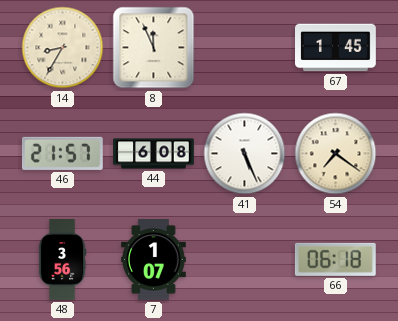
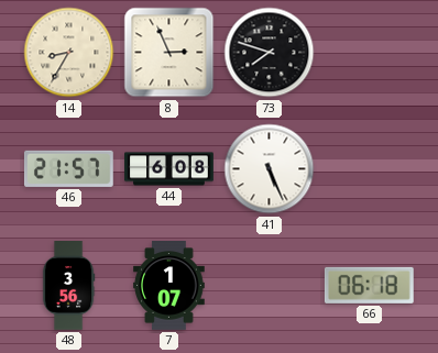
8: 11:56 -> 2:56 (169, 53)
73: none -> 7:48 (270, 53)
67: 1:45 -> none (336, 48)
54: 7:21 -> none (336, 154)
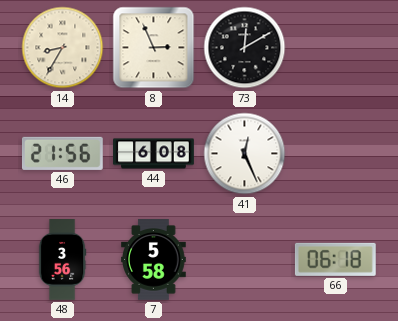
73: 7:48 -> 12:10 (245, 48)
46: 21:57 -> 21:56 (62, 153)
41: 5:26 -> 12:26 (245, 154)
7: 1:07 -> 5:58 (154, 260)
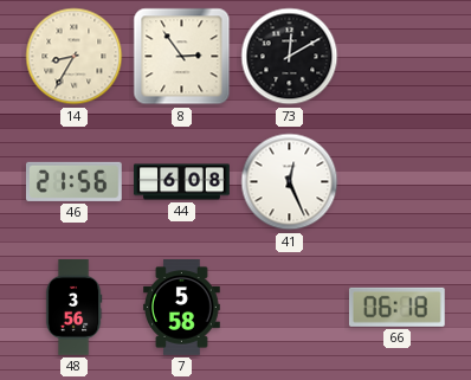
8: 2:56 -> 2:54 (182, 57)
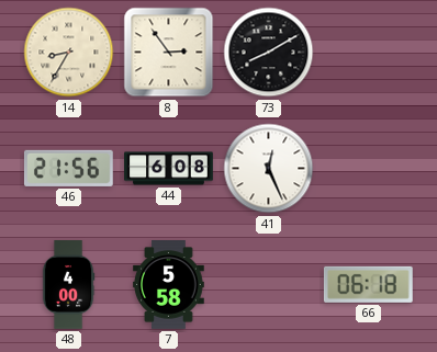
73: 12:10 -> 8:10 (269, 53)
48: 3:56 -> 4:00 (68, 285)
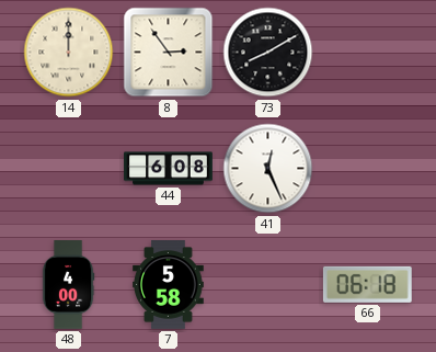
14: 8:35 -> 12:00 (69, 53)
46: 21:56 -> none (68, 168)
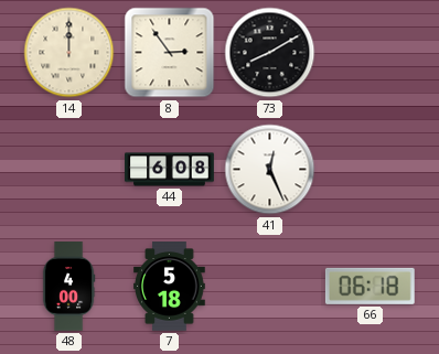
7: 5:58 -> 5:18 (170, 287)
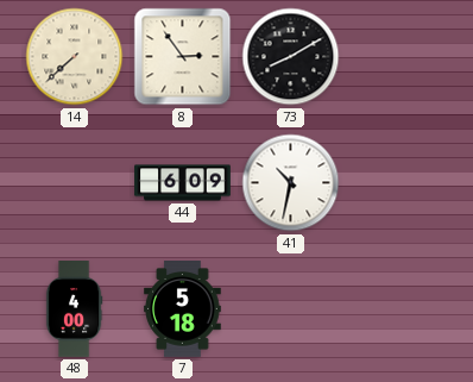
14: 12:00 -> 7:38 (75, 57)
44: 6:08 -> 6:09 (183, 183)
41: 12:26 -> 10:32 (291, 183)
66: 06:18 -> none (370, 286)
